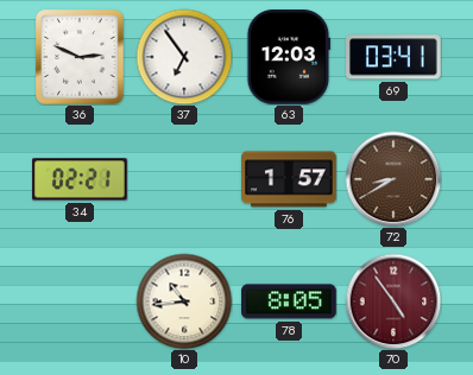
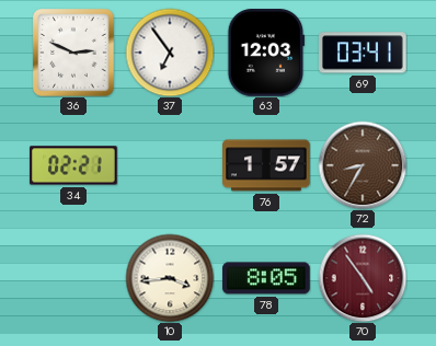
72: 8:40 -> 8:35 (363, 165)
10: 10:44 -> 3:44 (170, 278)
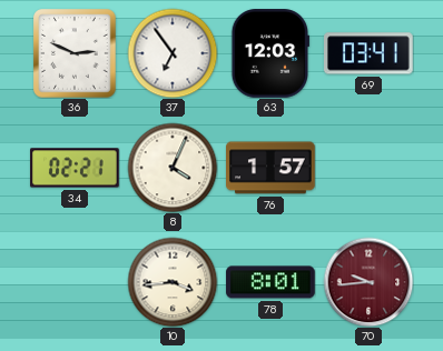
8: none -> 4:04 (173, 168)
72: 8:35 -> none (363, 165)
78: 8:05 -> 8:01 (270, 282)
70: 4:54 -> 9:44 (368, 282)
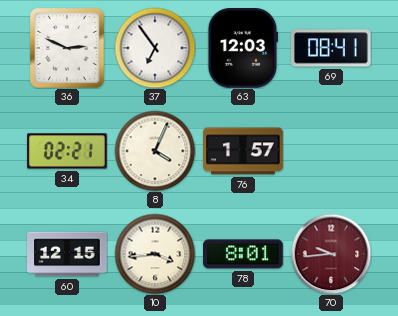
69: 03:41 -> 08:41 (332, 48)
60: none -> 12:15 (67, 254)
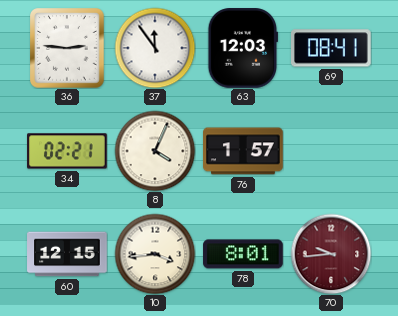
36: 2:49 -> 2:46 (67, 48)
37: 6:54 -> 11:54 (155, 48)
